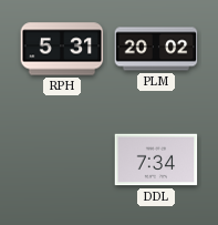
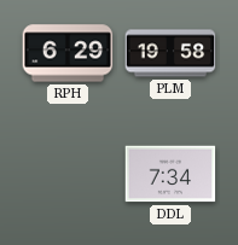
RPH: 5:31 -> 6:29 (68, 53)
PLM: 20:02 -> 19:58 (170, 53)
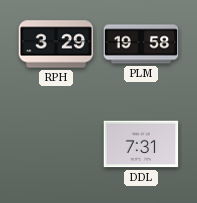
RPH: 6:29 -> 3:29 (56, 44)
DDL: 7:34 -> 7:31 (141, 144)
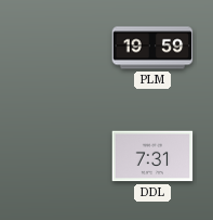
RPH: 3:29 -> none (56, 44)
PLM: 19:58 -> 19:59 (152, 48)
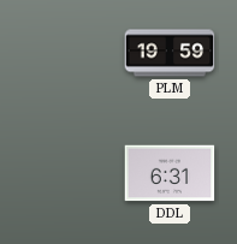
DDL: 7:31 -> 6:31 (170, 173)
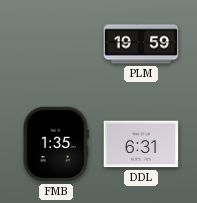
FMB: none -> 1:35 (56, 144)
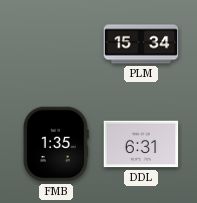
PLM: 19:59 -> 15:34 (141, 44)
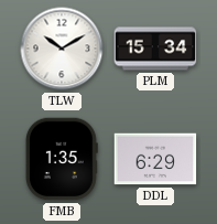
TLW: none -> 10:10 (62, 49)
DDL: 6:31 -> 6:29 (155, 159)
